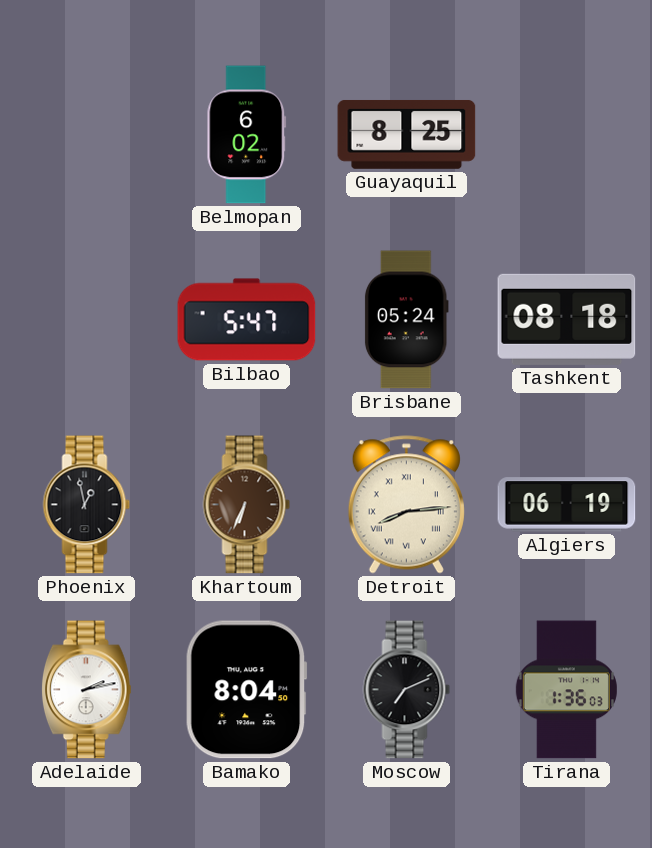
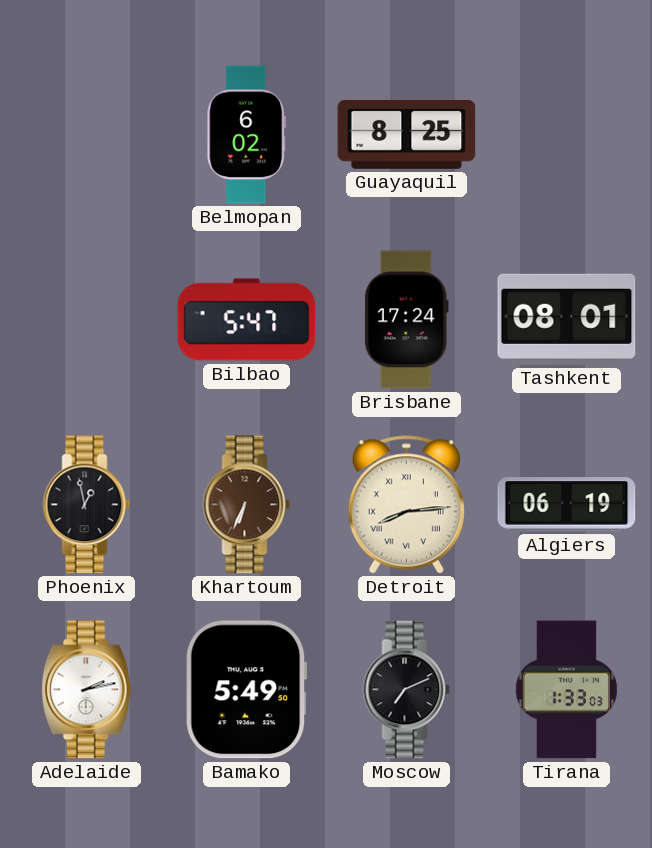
Brisbane: 05:24 -> 17:24 (406, 320)
Tashkent: 08:18 -> 08:01 (567, 319)
Bamako: 8:04 -> 5:49 (246, 690)
Tirana: 1:36 -> 1:33 (566, 690)
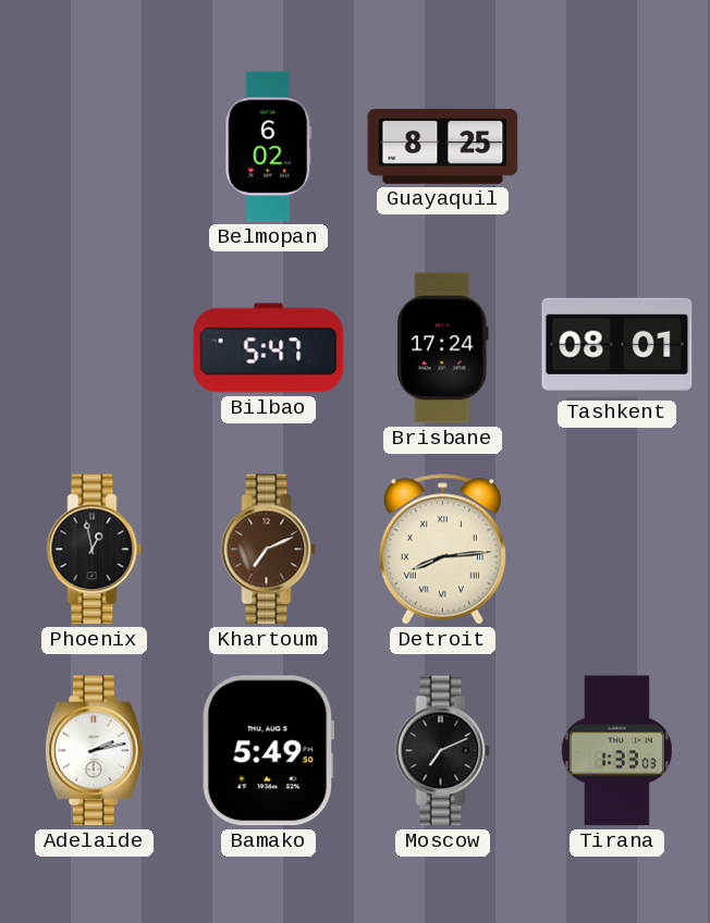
Khartoum: 6:34 -> 7:11 (269, 550)
Algiers: 06:19 -> none (567, 505)
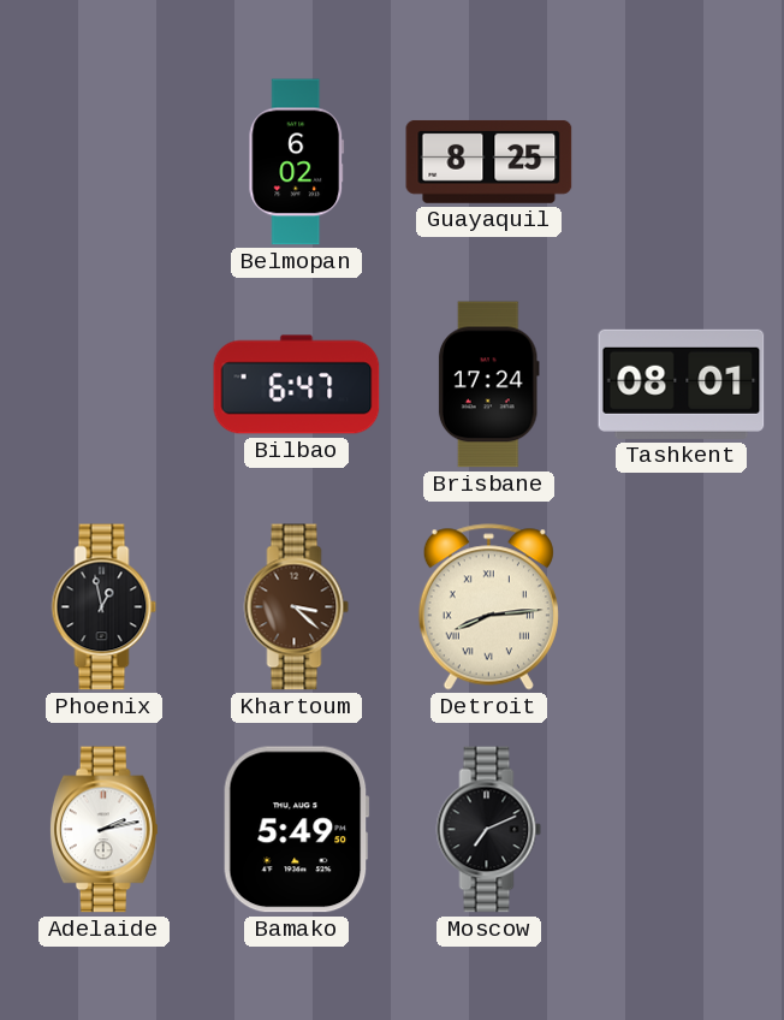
Bilbao: 5:47 -> 6:47 (297, 385)
Khartoum: 7:11 -> 3:22 (297, 607)
Tirana: 1:33 -> none (616, 751)
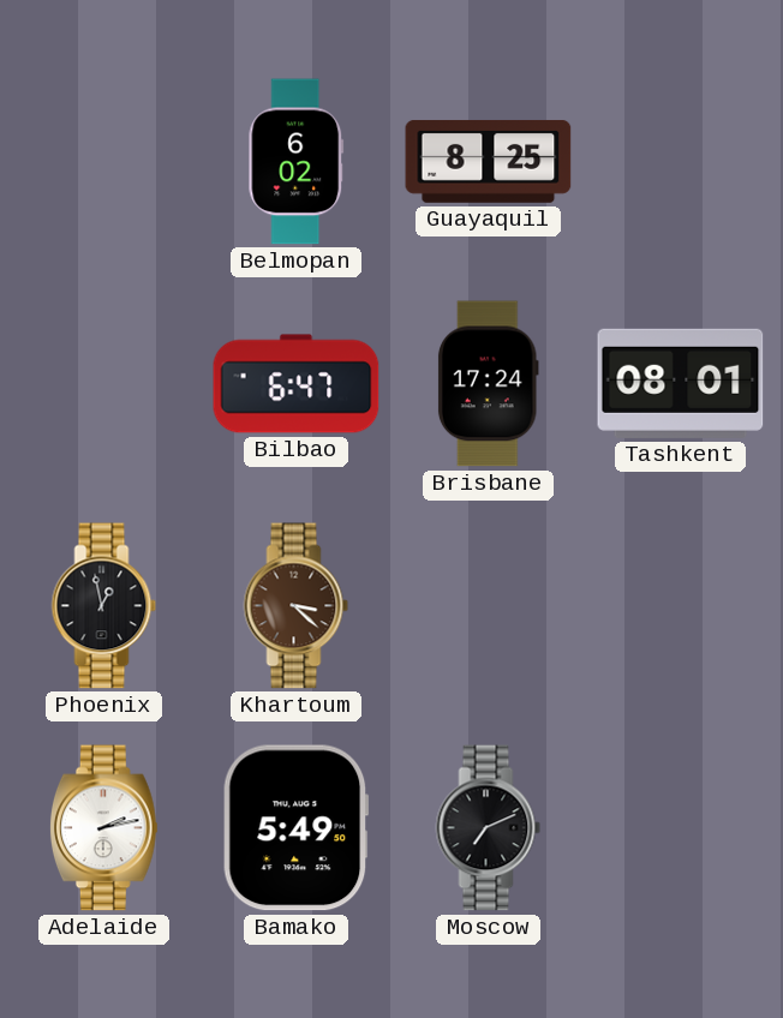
Detroit: 8:14 -> none (488, 607)
